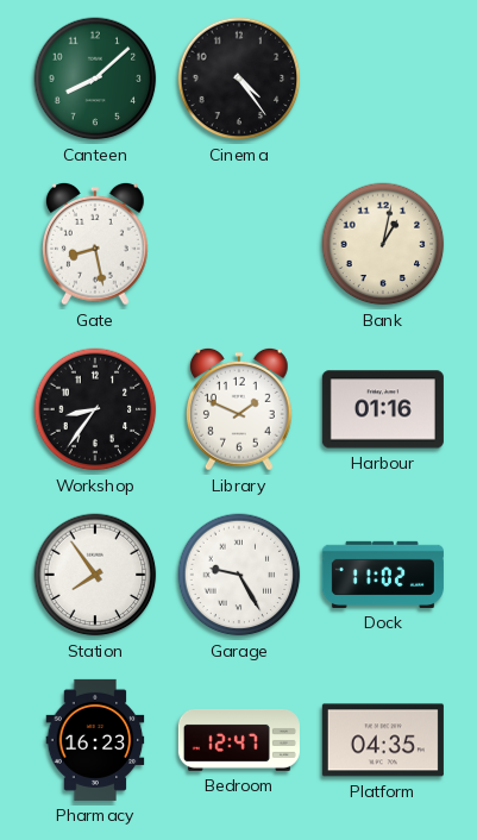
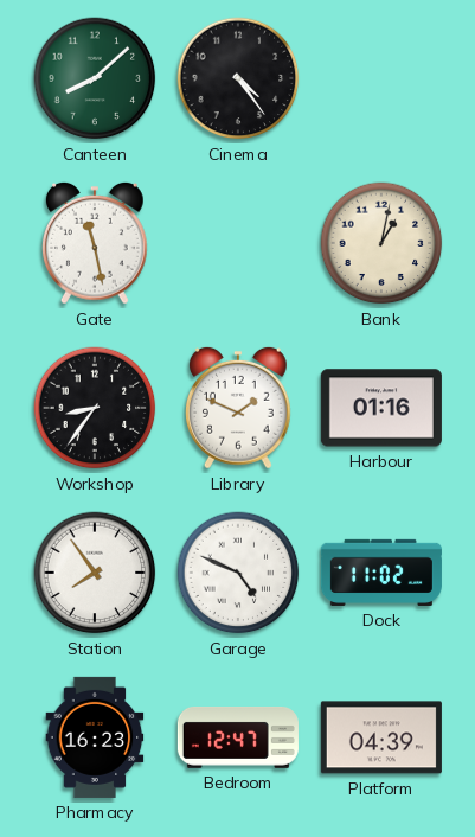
Gate: 8:28 -> 11:28 (96, 243)
Garage: 9:25 -> 4:49 (238, 573)
Platform: 04:35 -> 04:39 (381, 737)
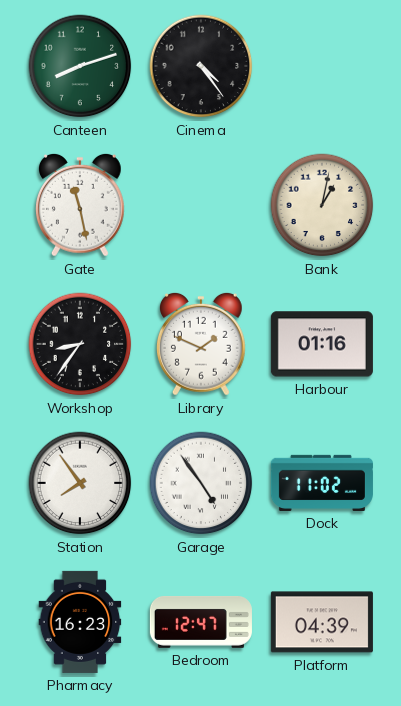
Canteen: 8:08 -> 8:12 (80, 66)
Garage: 4:49 -> 4:54 (201, 483)
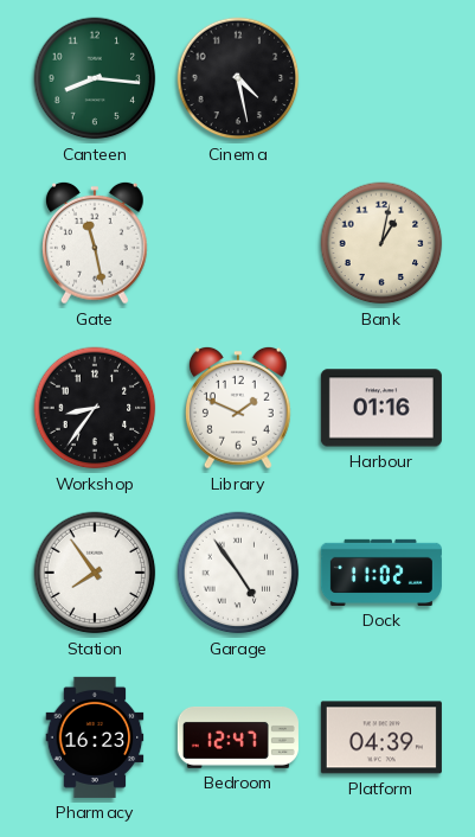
Canteen: 8:12 -> 8:16 (95, 78)
Cinema: 4:24 -> 4:28 (238, 78)
